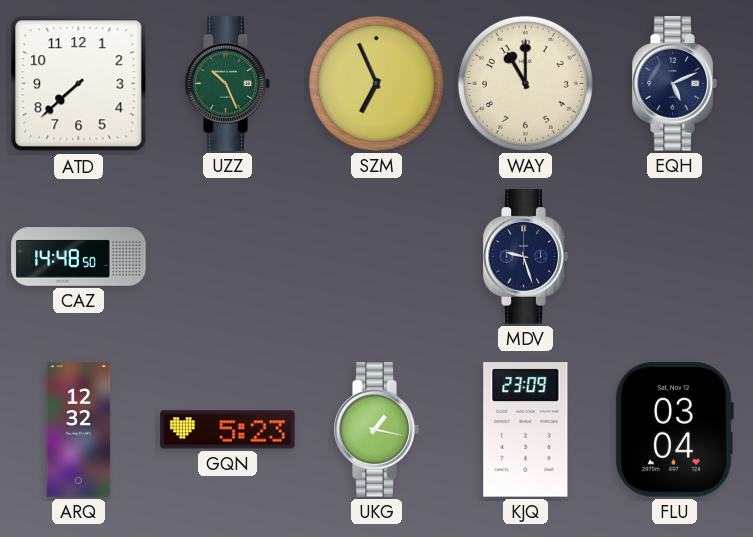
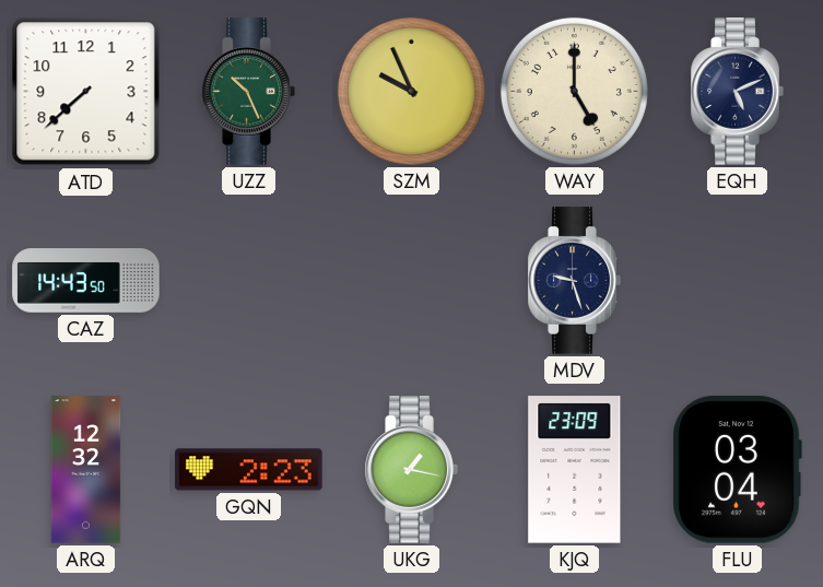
SZM: 6:56 -> 9:56 (411, 91)
WAY: 11:00 -> 5:00 (574, 91)
CAZ: 14:48 -> 14:43 (86, 281)
GQN: 5:23 -> 2:23 (249, 470)
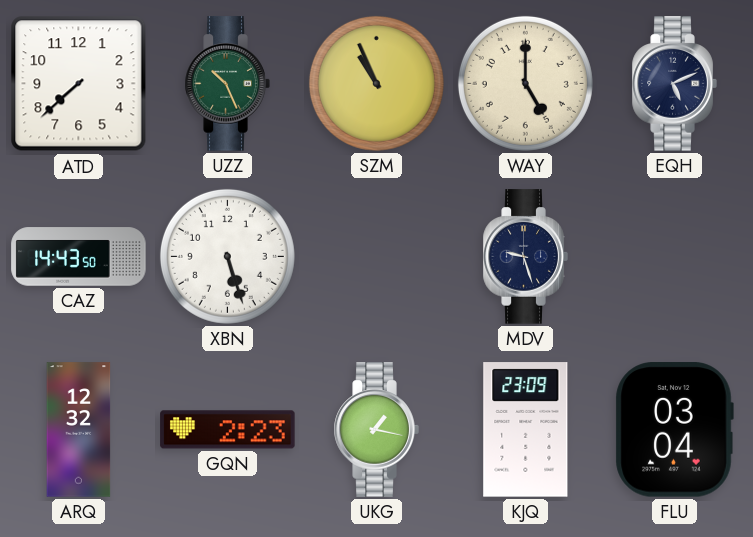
SZM: 9:56 -> 10:56 (376, 83)
XBN: none -> 5:27 (227, 256)
